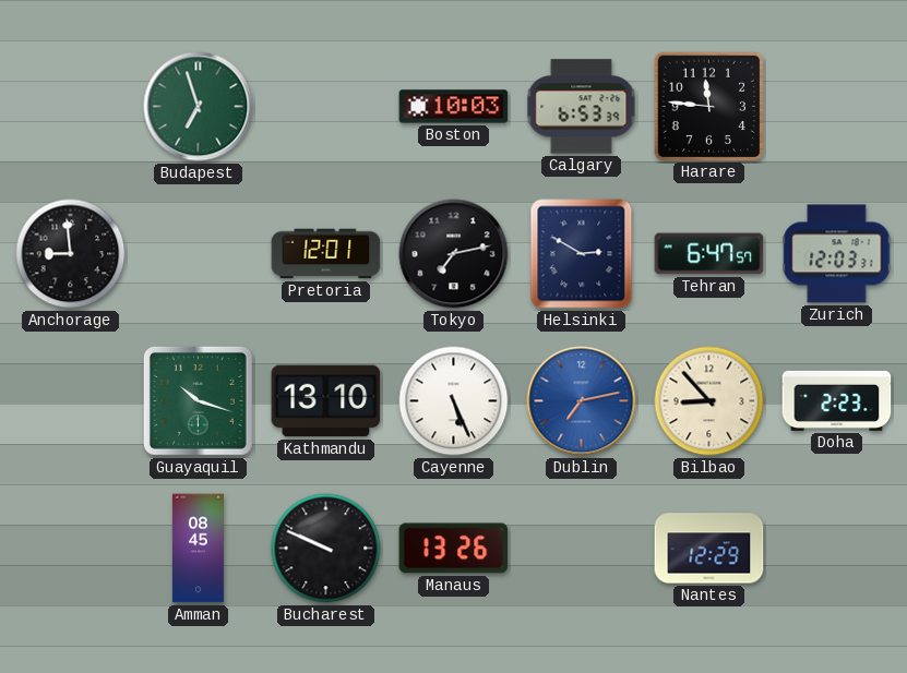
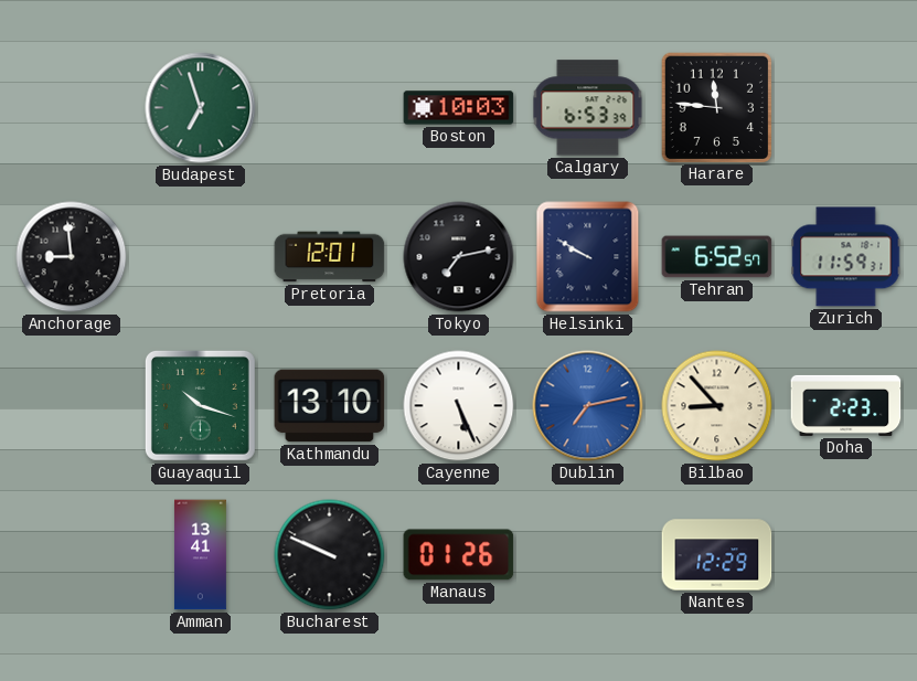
Helsinki: 2:50 -> 9:50 (588, 257)
Tehran: 6:47 -> 6:52 (717, 257)
Zurich: 12:03 -> 11:59 (846, 257)
Amman: 08:45 -> 13:41 (200, 555)
Manaus: 13:26 -> 01:26 (459, 555)
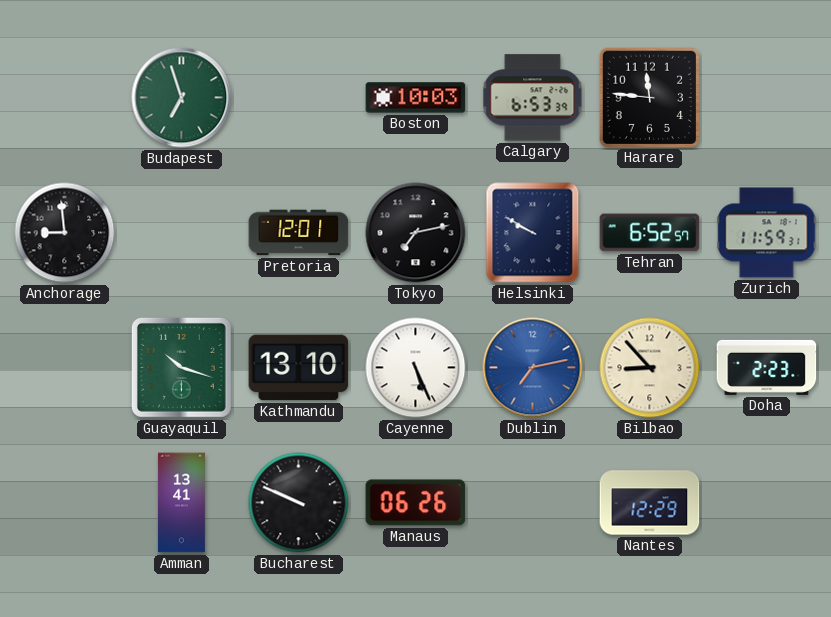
Manaus: 01:26 -> 06:26 (416, 503)
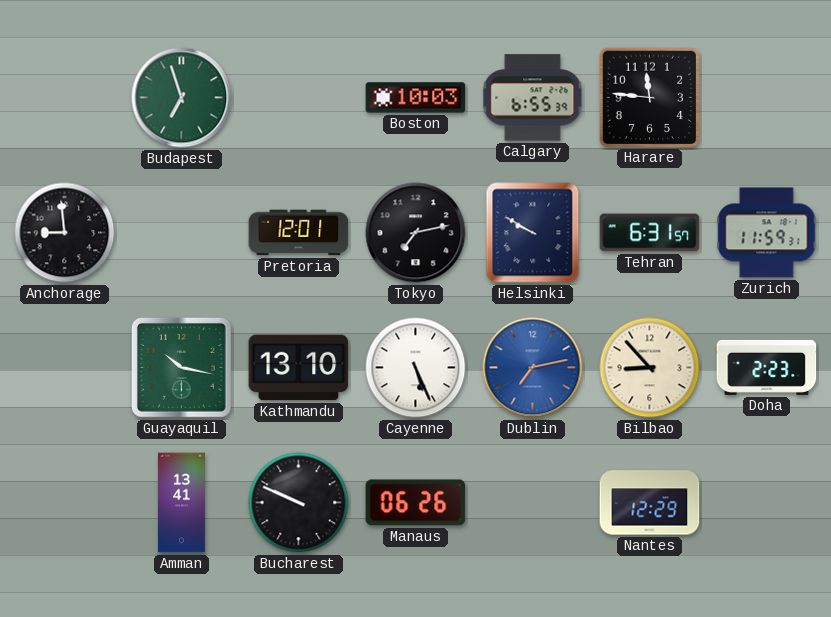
Calgary: 6:53 -> 6:55 (533, 98)
Tehran: 6:52 -> 6:31 (650, 233)
Guayaquil: 10:18 -> 10:17 (181, 367)
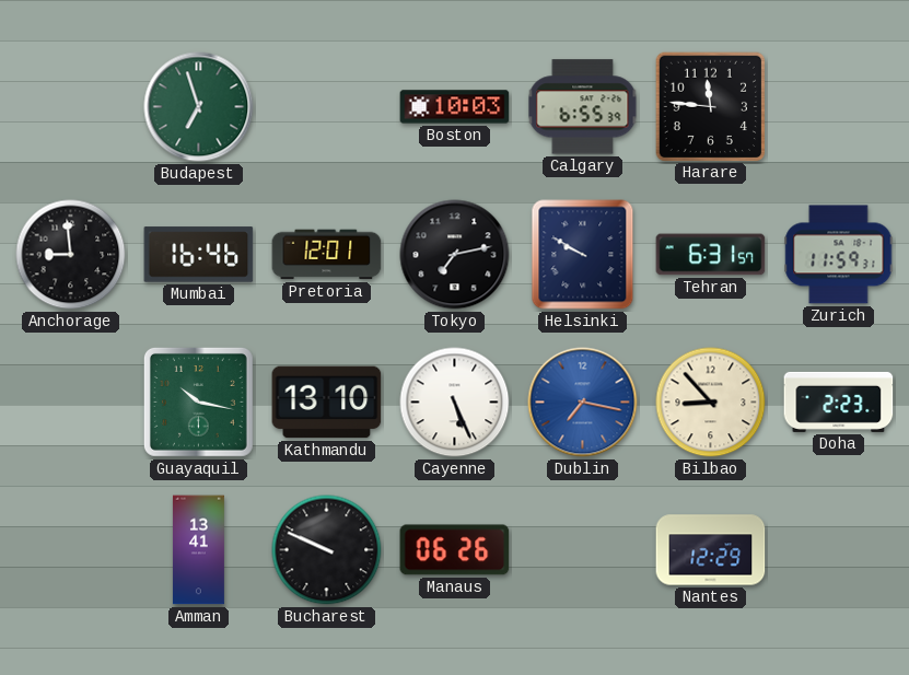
Mumbai: none -> 16:46 (199, 255)
Dublin: 7:13 -> 7:17 (583, 403)
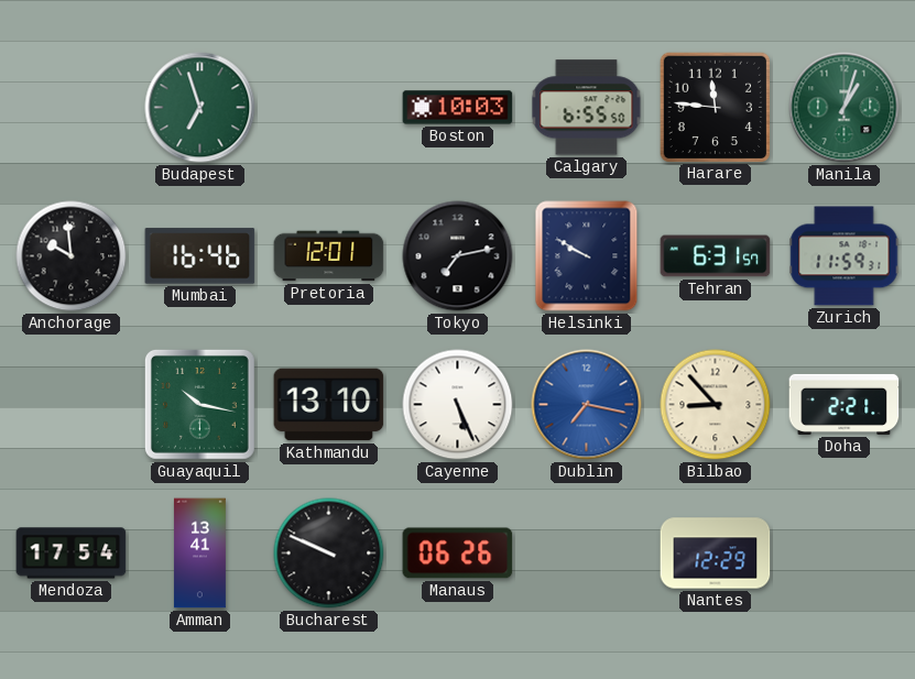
Calgary: 6:55:39 -> 6:55:50 (587, 108)
Manila: none -> 1:03 (845, 108)
Anchorage: 8:59 -> 9:59 (72, 256)
Doha: 2:23 -> 2:21 (845, 404)
Mendoza: none -> 17:54 (72, 554)
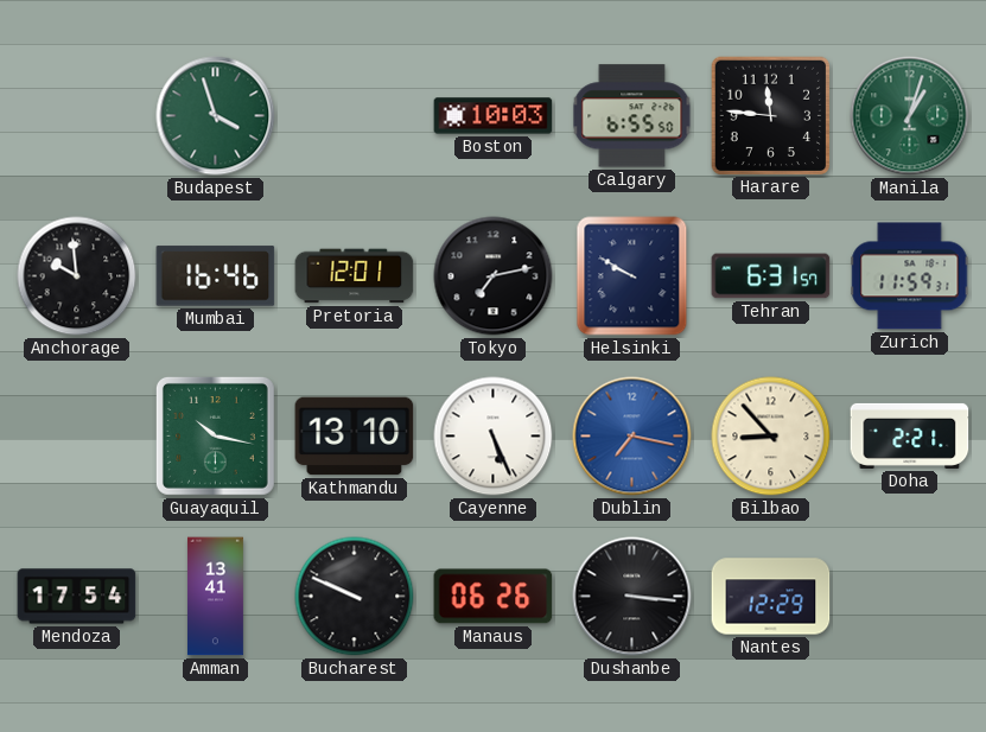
Budapest: 6:57 -> 3:57 (216, 116)
Dushanbe: none -> 3:16 (632, 597)
